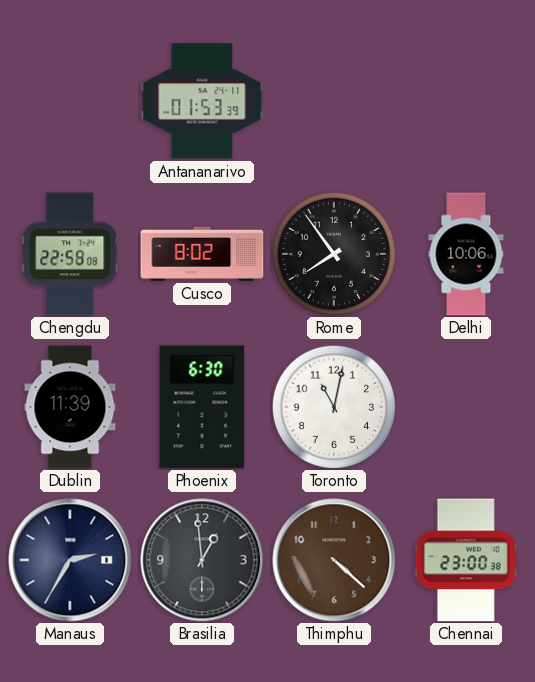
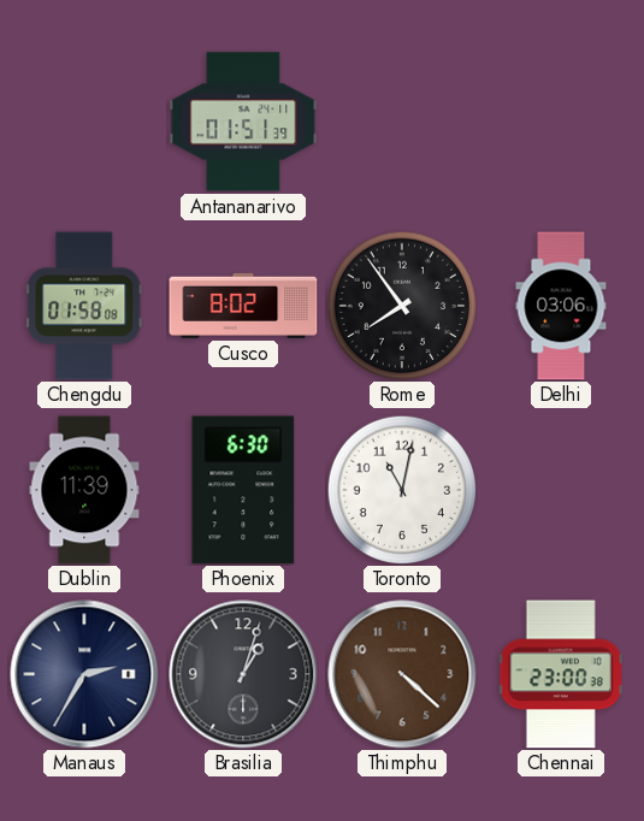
Antananarivo: 01:53 -> 01:51 (243, 122)
Chengdu: 22:58 -> 01:58 (84, 306)
Delhi: 10:06 -> 03:06 (561, 306)
Brasilia: 12:59 -> 1:03 (243, 674)
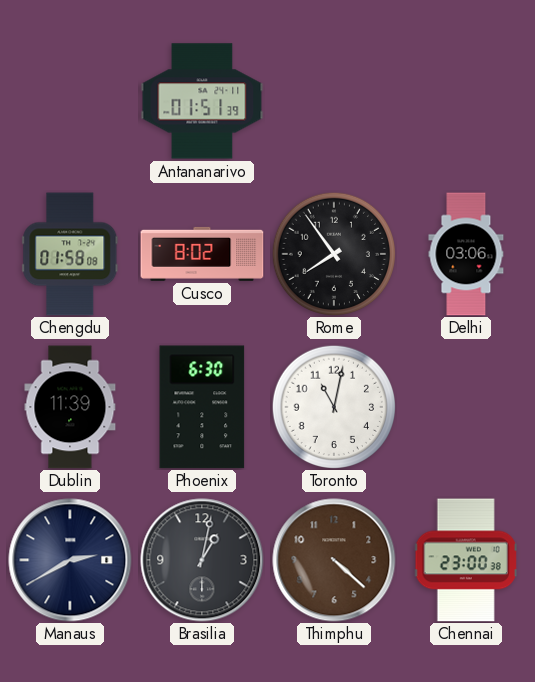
Manaus: 2:35 -> 2:40 (70, 560)
Brasilia: 1:03 -> 1:02 (202, 560)
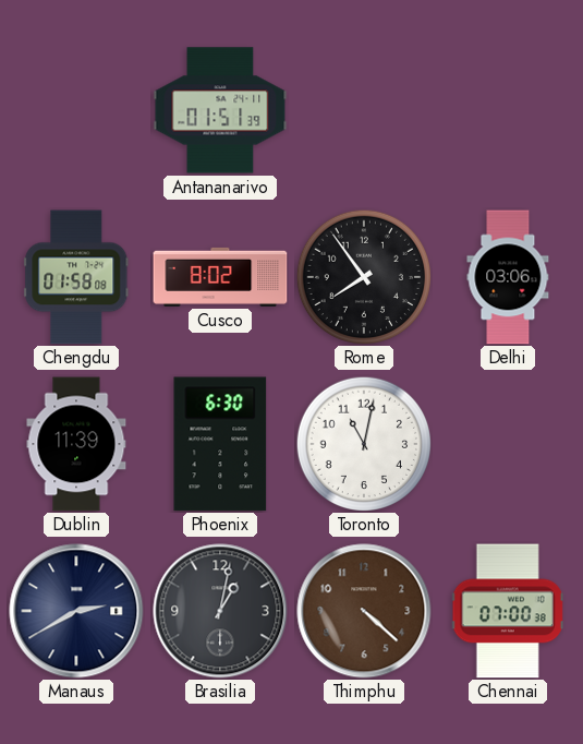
Chennai: 23:00 -> 07:00 (508, 611)
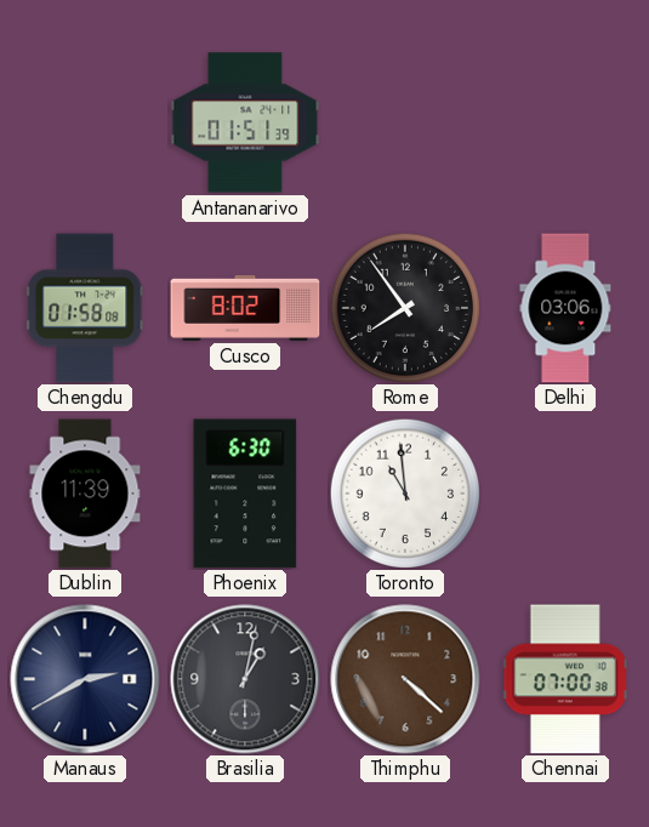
Toronto: 11:02 -> 10:59 (404, 492)
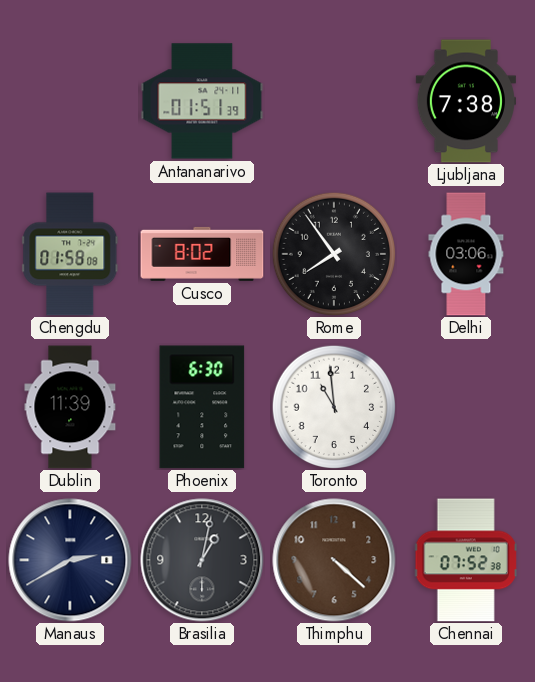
Ljubljana: none -> 7:38 (466, 101)
Chennai: 07:00 -> 07:52 (466, 560)
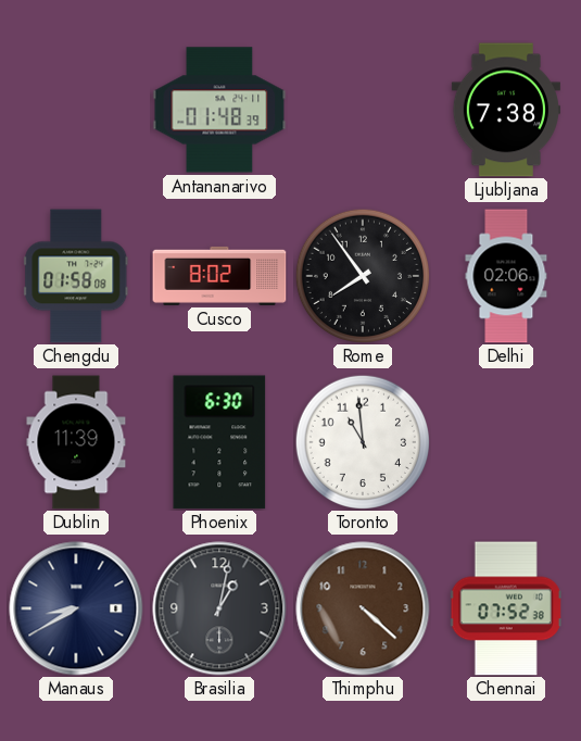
Antananarivo: 01:51 -> 01:48 (219, 110)
Delhi: 03:06 -> 02:06 (506, 276)
Manaus: 2:40 -> 8:40 (76, 608)
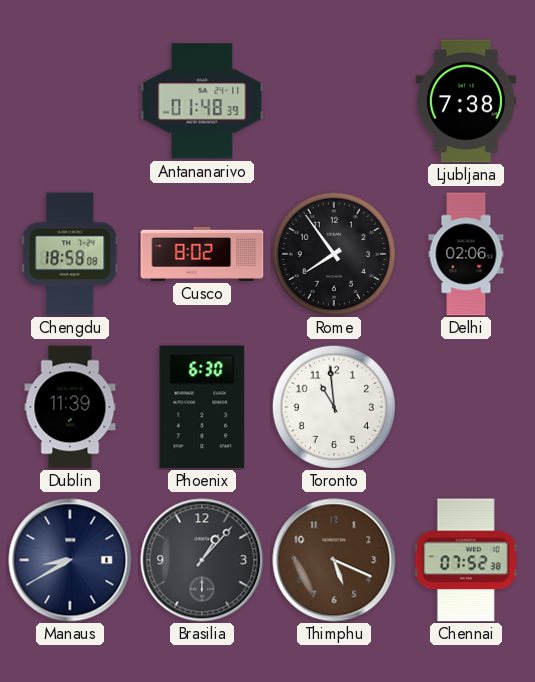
Chengdu: 01:58 -> 18:58 (70, 254)
Brasilia: 1:02 -> 1:07 (202, 560)
Thimphu: 4:22 -> 5:19 (334, 560)
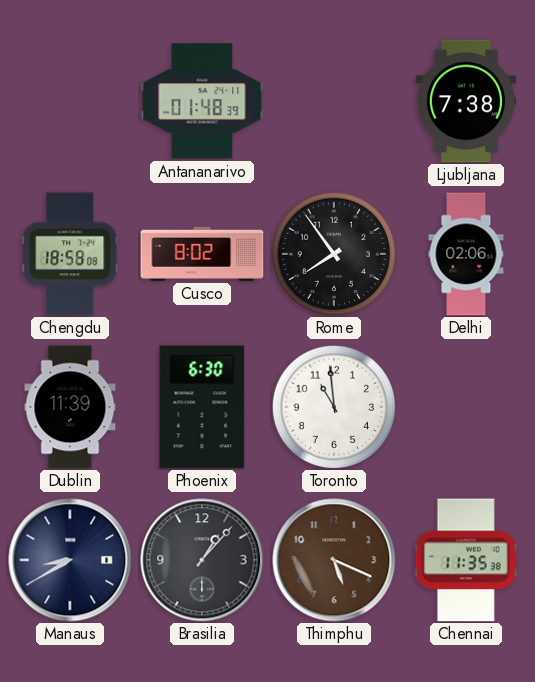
Chennai: 07:52 -> 11:35 (466, 560)
